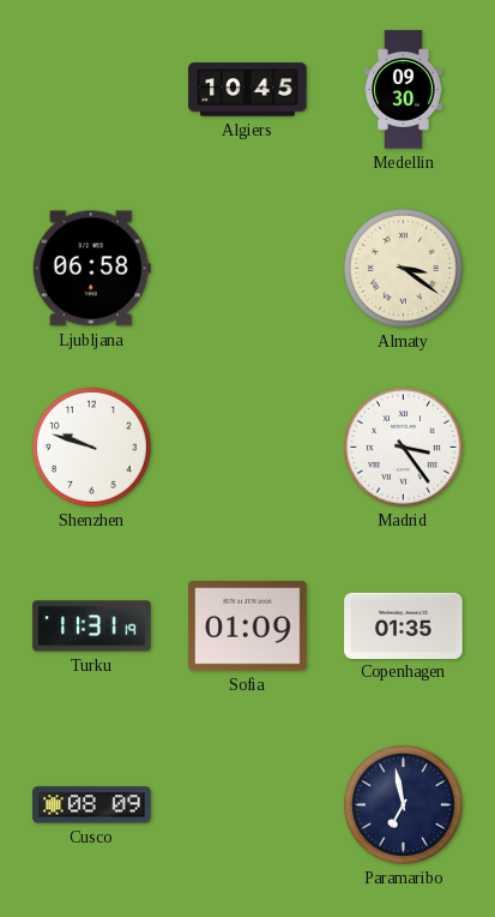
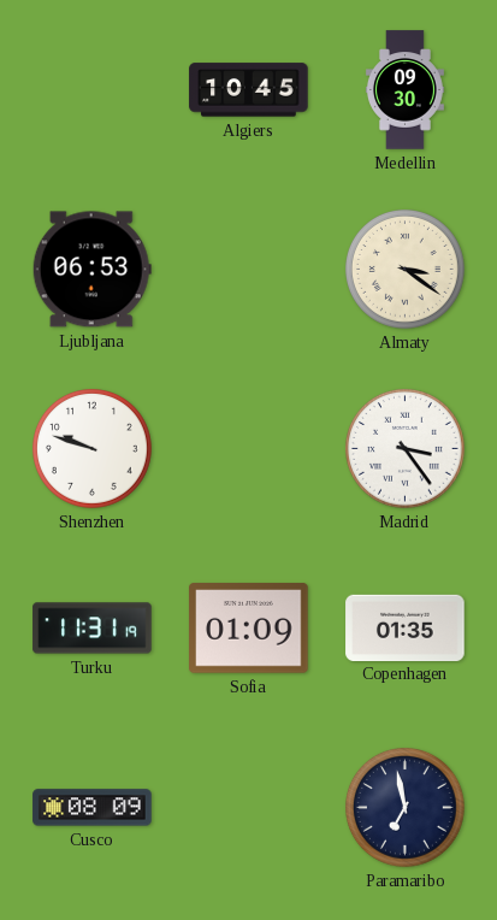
Ljubljana: 06:58 -> 06:53 (91, 270)
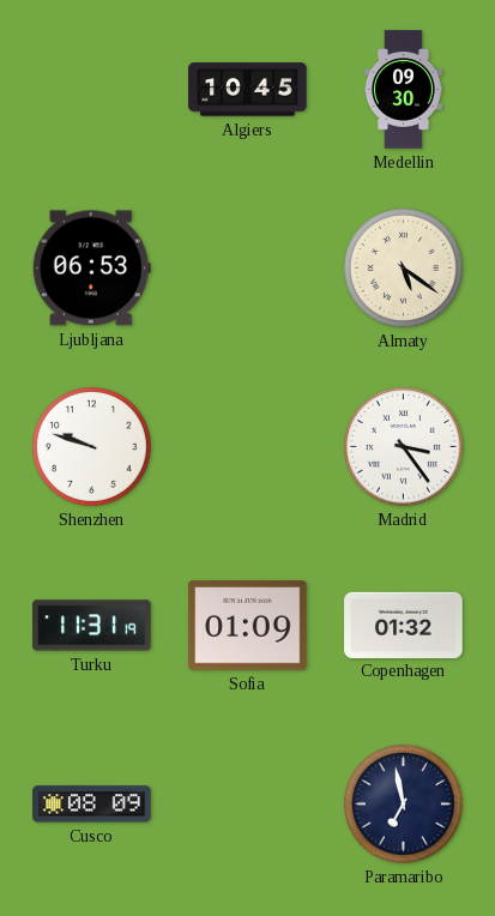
Almaty: 3:21 -> 5:21 (404, 269)
Copenhagen: 01:35 -> 01:32 (404, 625)
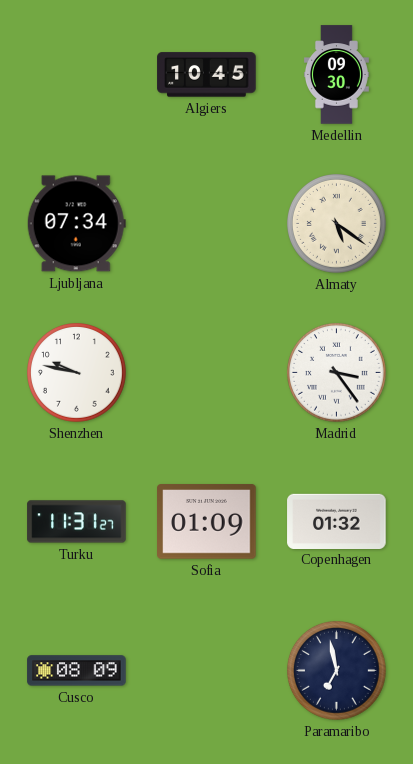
Ljubljana: 06:53 -> 07:34 (76, 224)
Shenzhen: 9:48 -> 9:47 (77, 373)
Turku: 11:31:19 -> 11:31:27 (77, 522)
